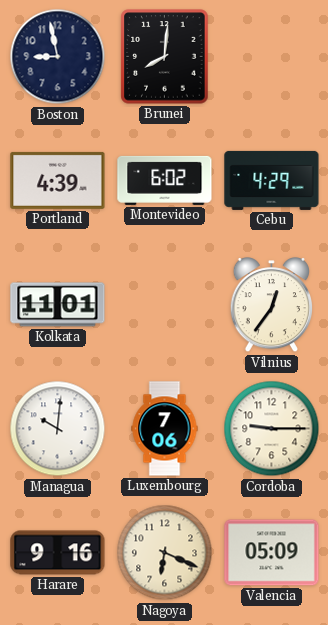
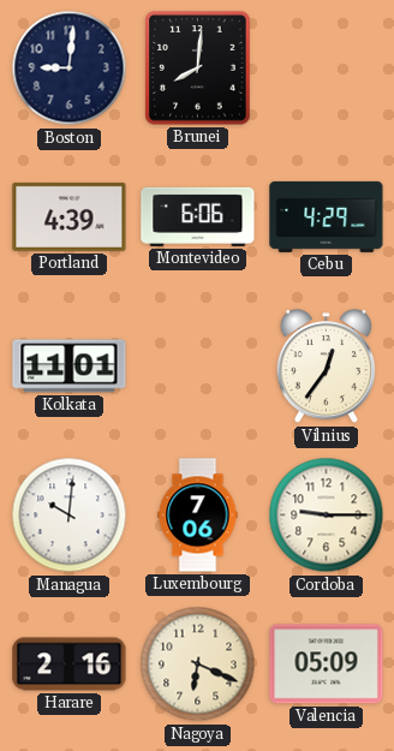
Boston: 8:58 -> 9:01 (70, 68)
Montevideo: 6:02 -> 6:06 (198, 216)
Harare: 9:16 -> 2:16 (70, 664)
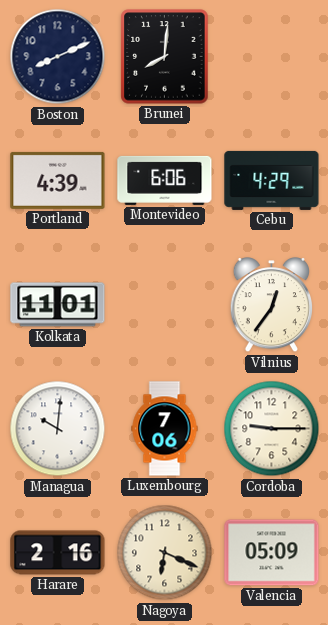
Boston: 9:01 -> 8:11 (58, 57)
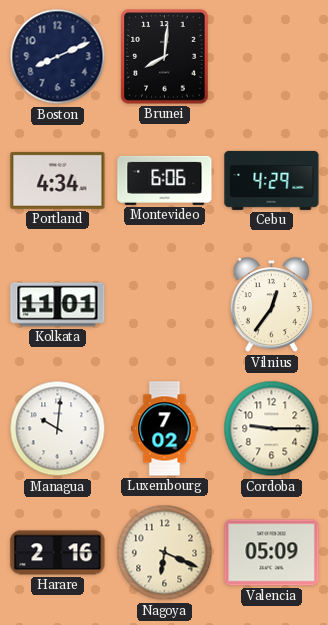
Portland: 4:39 -> 4:34 (58, 180)
Luxembourg: 7:06 -> 7:02 (165, 429)
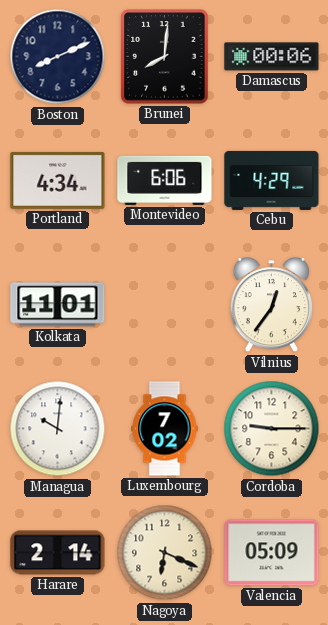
Damascus: none -> 00:06 (272, 57)
Harare: 2:16 -> 2:14 (58, 553)
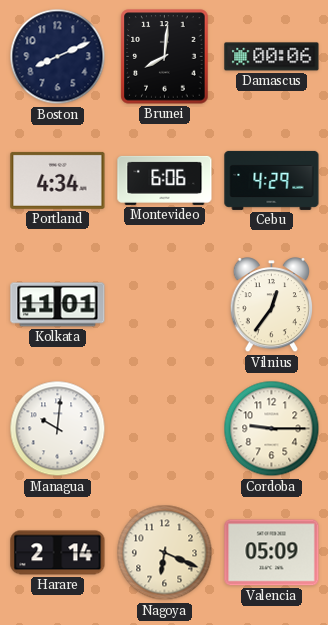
Luxembourg: 7:02 -> none (165, 429)
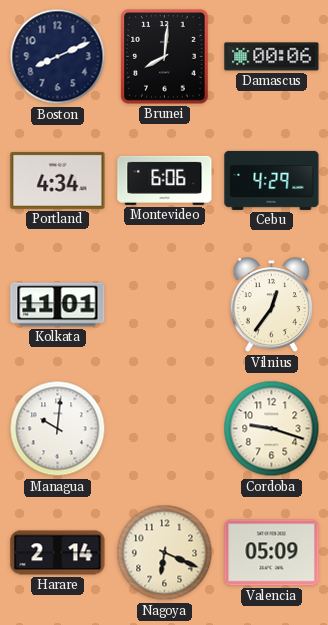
Cordoba: 9:15 -> 9:18 (272, 429)
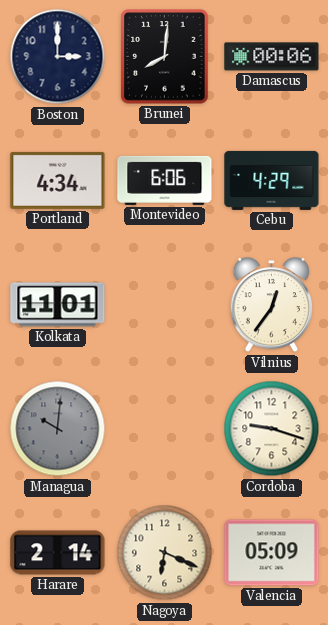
Boston: 8:11 -> 3:00 (58, 57)
Managua dial: white -> grey (58, 429)
